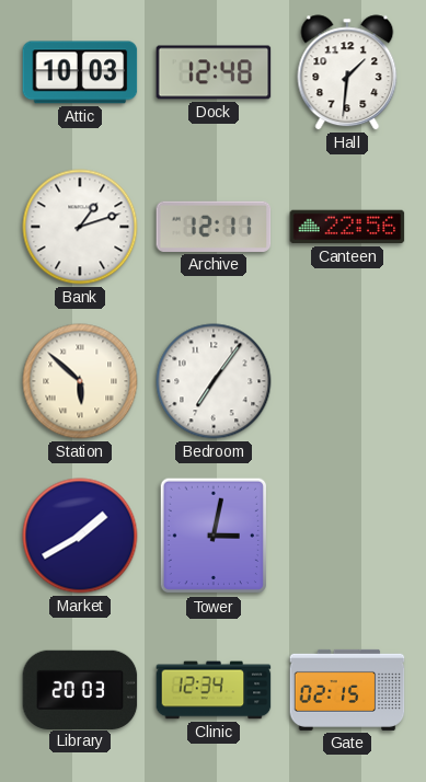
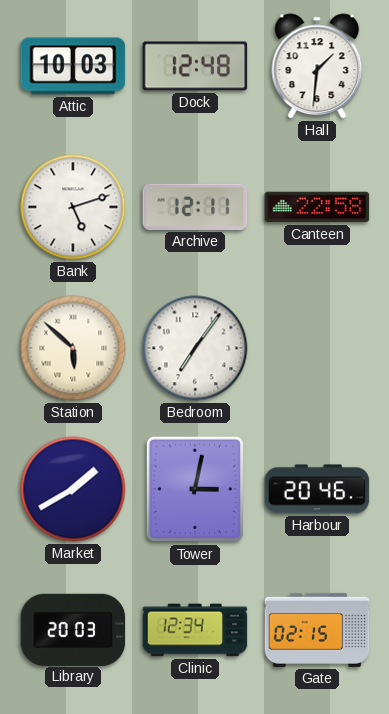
Bank: 1:12 -> 5:12 (73, 207)
Canteen: 22:56 -> 22:58 (317, 207)
Harbour: none -> 20:46 (317, 489)
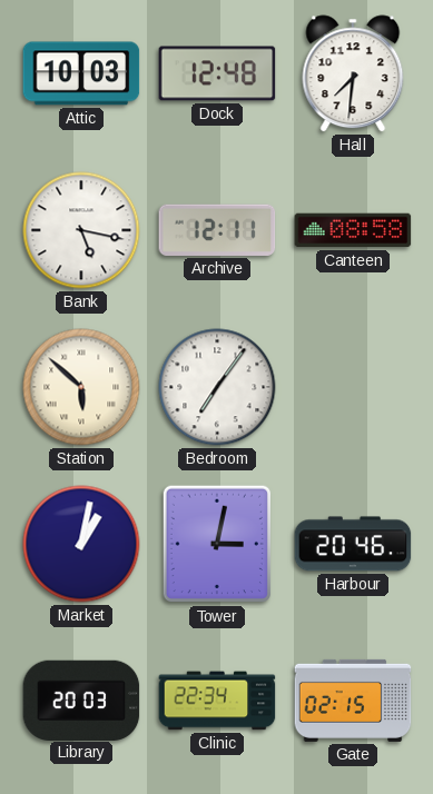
Hall: 1:31 -> 7:31 (353, 73)
Bank: 5:12 -> 5:17 (81, 230)
Canteen: 22:58 -> 08:58 (353, 230)
Market: 1:40 -> 1:02 (81, 544)
Clinic: 12:34 -> 22:34 (217, 701)
